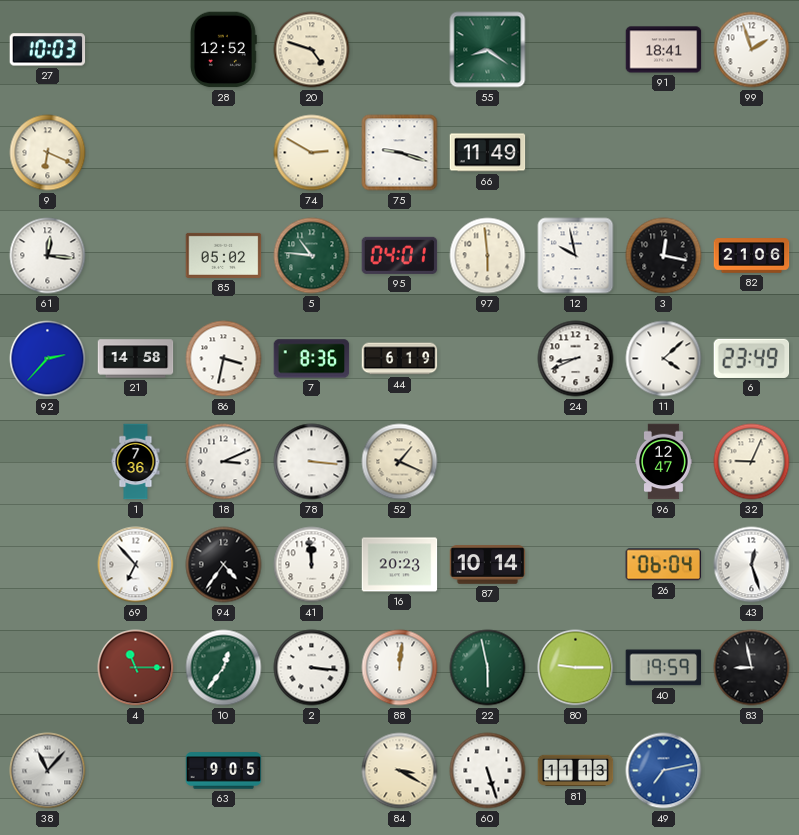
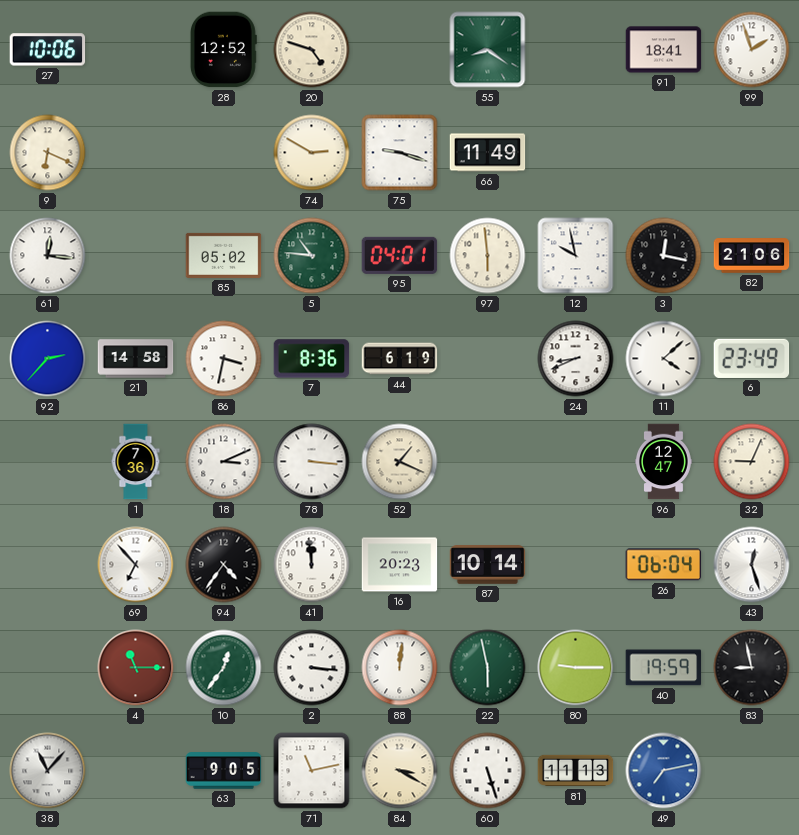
27: 10:03 -> 10:06 (48, 50)
71: none -> 11:13 (312, 771)
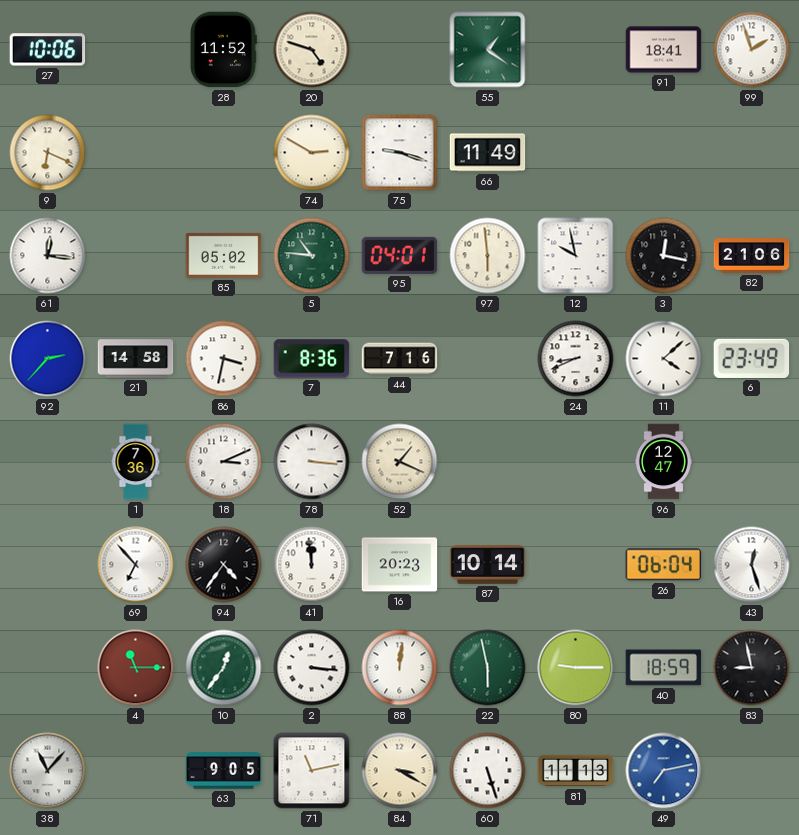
28: 12:52 -> 11:52 (223, 50)
55: 8:21 -> 1:21 (488, 50)
44: 6:19 -> 7:16 (400, 359)
32: 9:04 -> none (752, 462)
40: 19:59 -> 18:59 (664, 668)
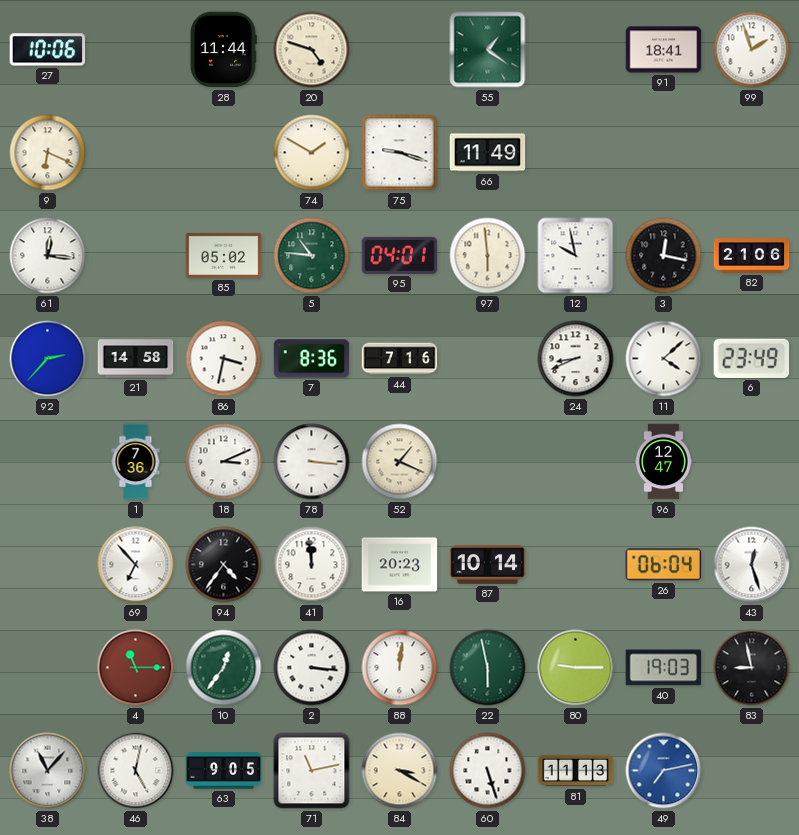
28: 11:52 -> 11:44 (223, 50)
74: 2:50 -> 1:50 (312, 153)
40: 18:59 -> 19:03 (664, 668)
46: none -> 5:02 (136, 771)
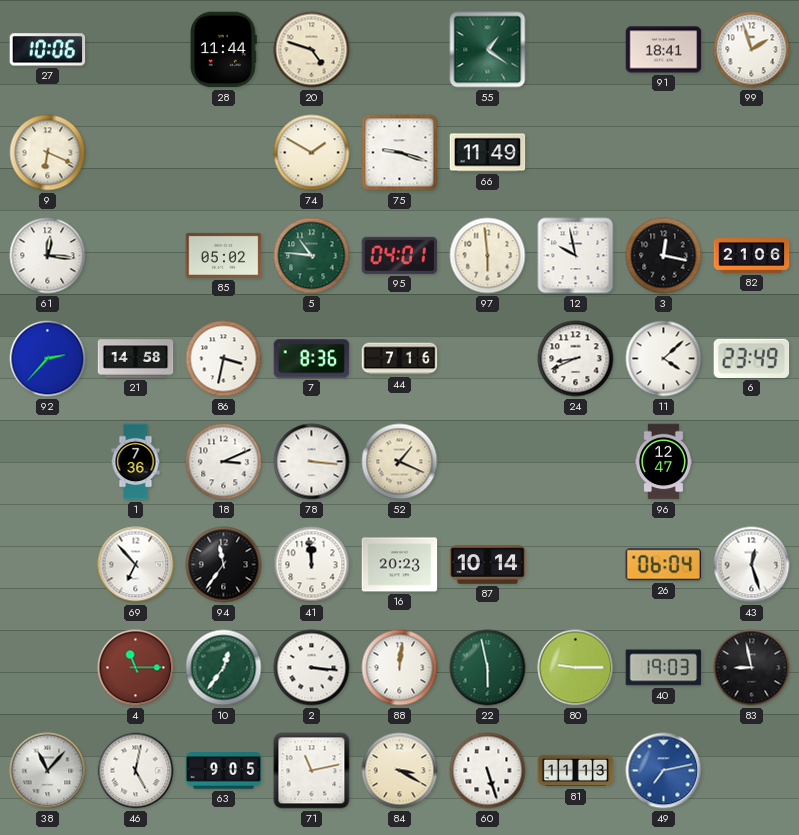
94: 4:36 -> 11:36 (224, 565)
